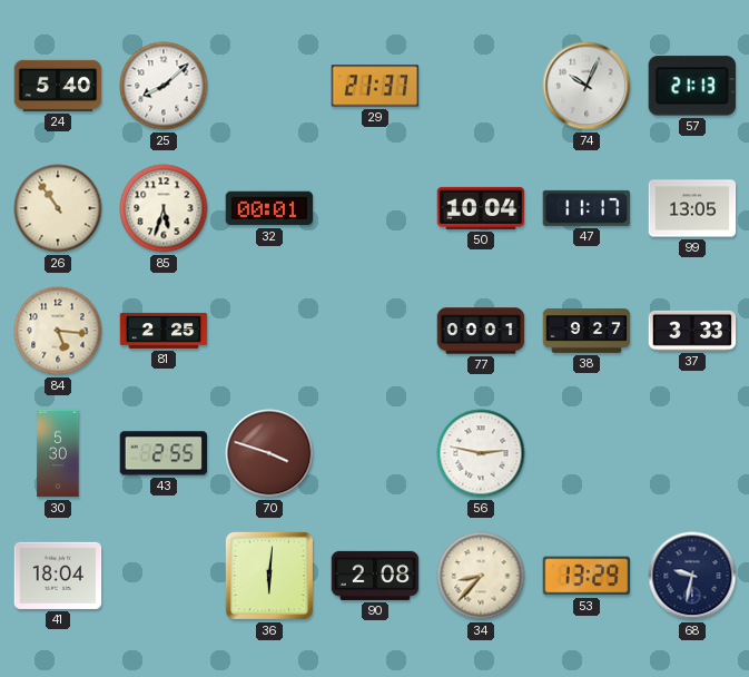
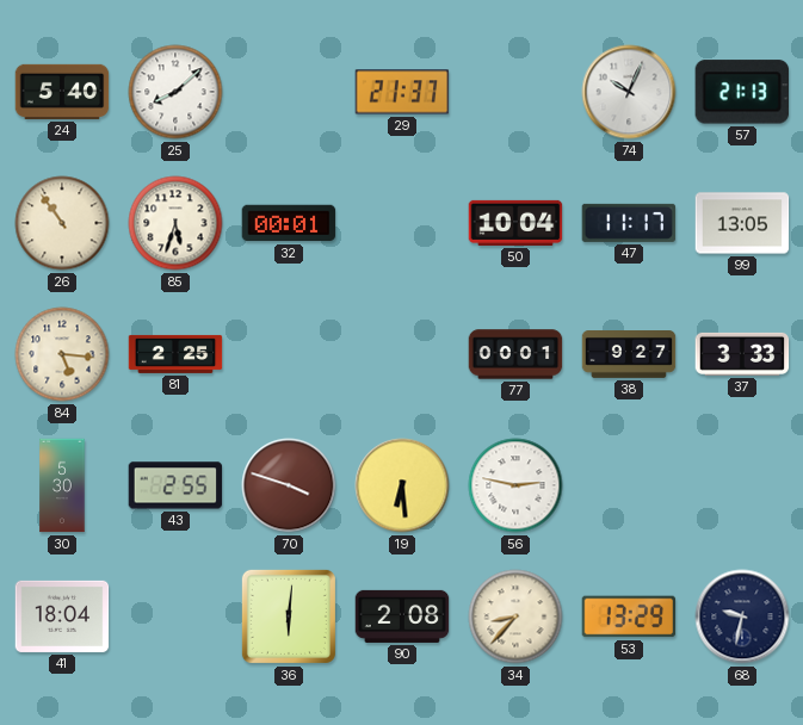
19: none -> 6:29 (402, 485)
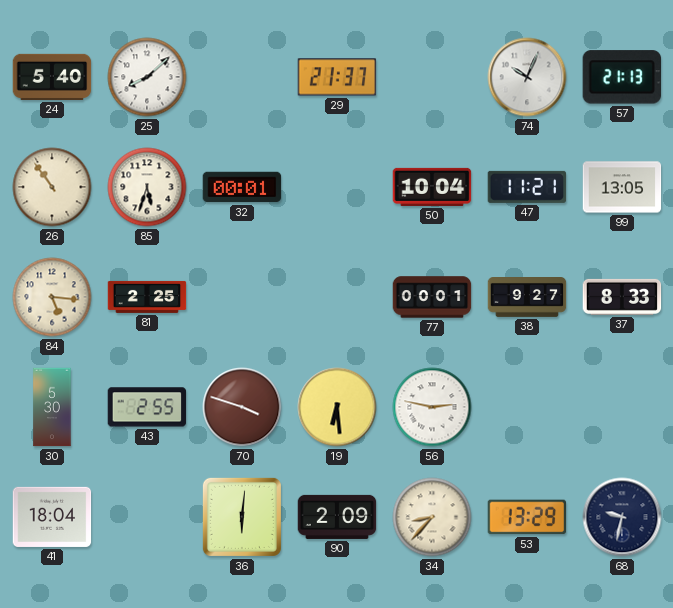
47: 11:17 -> 11:21 (527, 187)
37: 3:33 -> 8:33 (622, 297)
90: 2:08 -> 2:09 (337, 517)
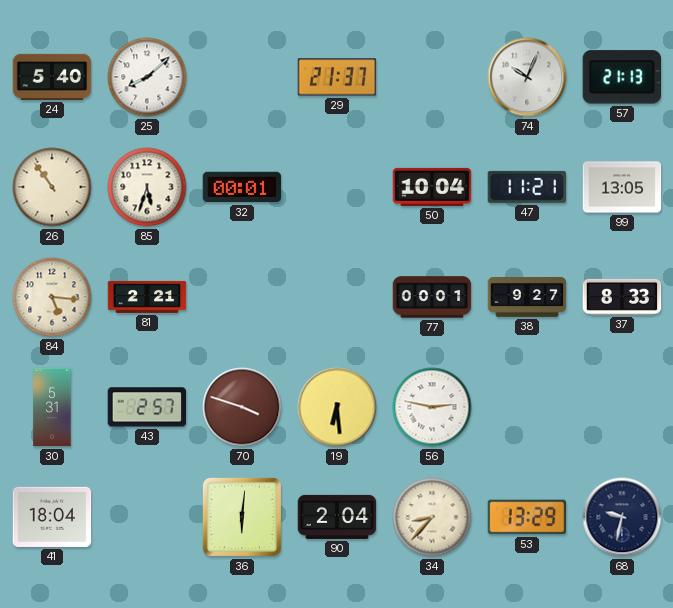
81: 2:25 -> 2:21 (147, 297)
30: 5:30 -> 5:31 (52, 407)
43: 2:55 -> 2:57 (147, 407)
90: 2:09 -> 2:04 (337, 517)
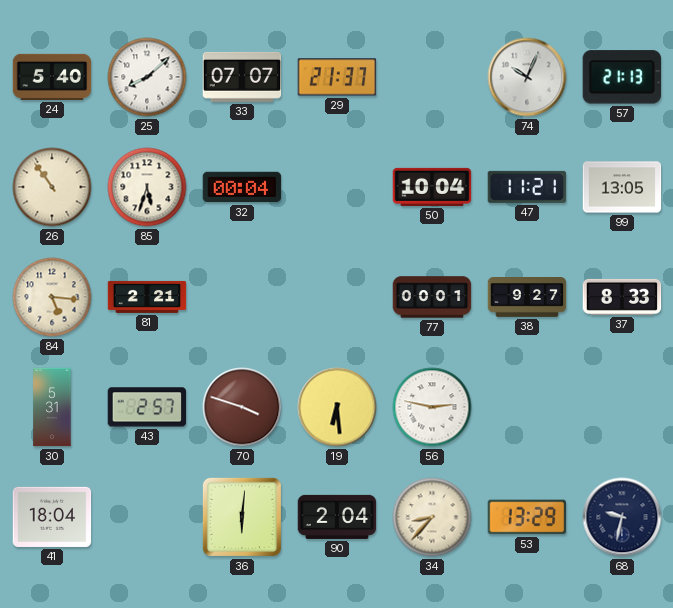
33: none -> 07:07 (242, 77)
32: 00:01 -> 00:04 (242, 187)
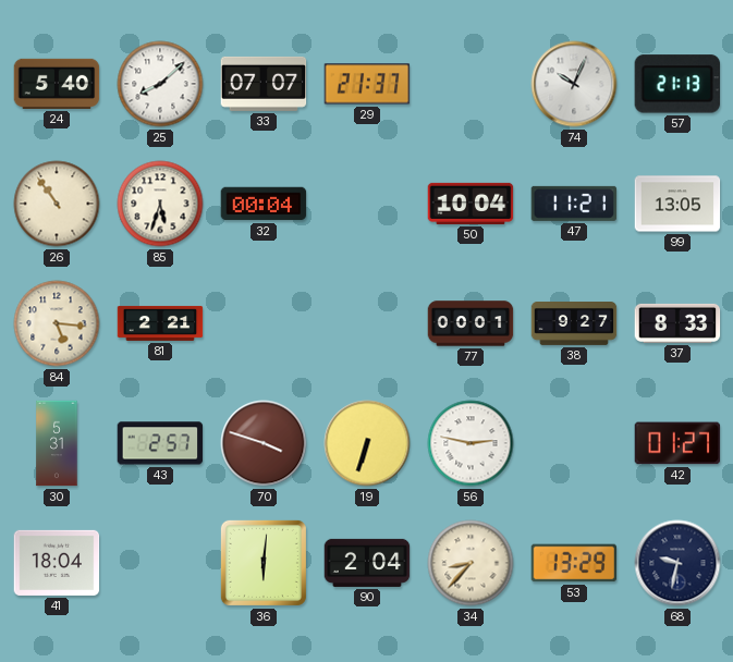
19: 6:29 -> 6:33 (367, 443)
42: none -> 01:27 (677, 443)
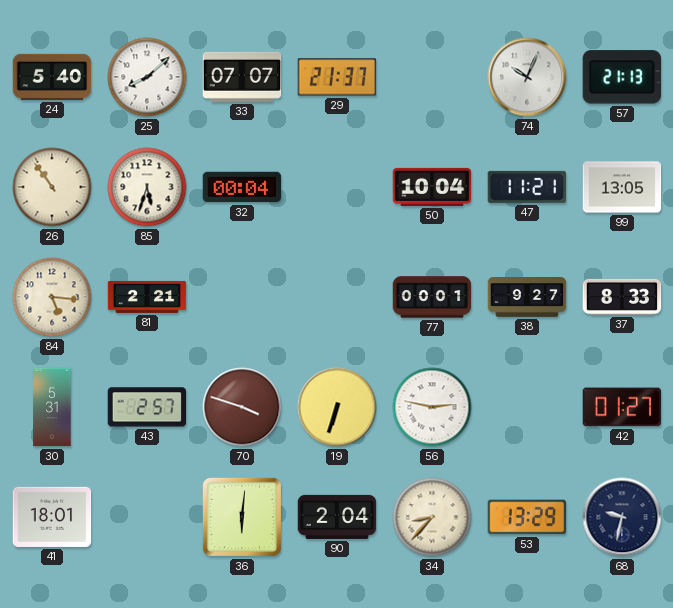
41: 18:04 -> 18:01 (52, 517)
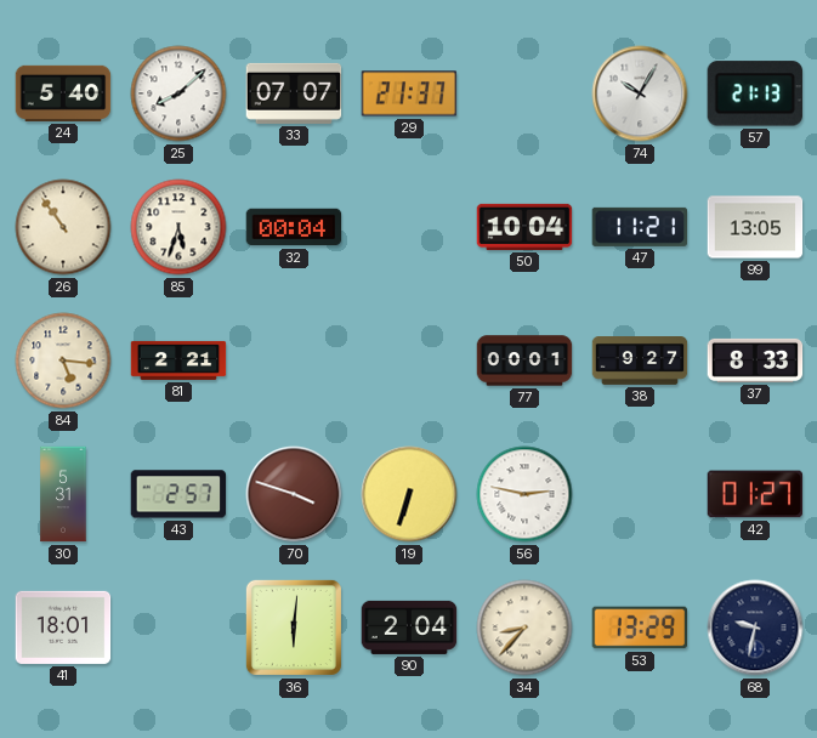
74: 10:04 -> 10:05 (640, 93)
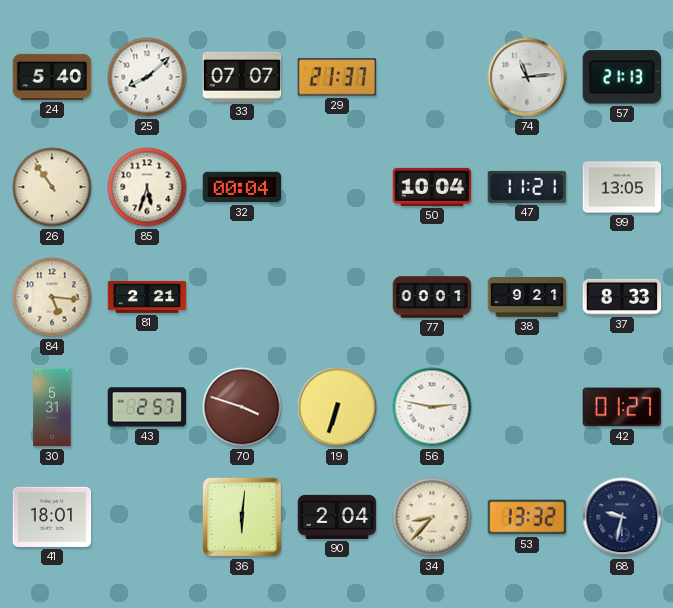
74: 10:05 -> 11:14 (527, 77)
38: 9:27 -> 9:21 (527, 298)
53: 13:29 -> 13:32 (527, 517)
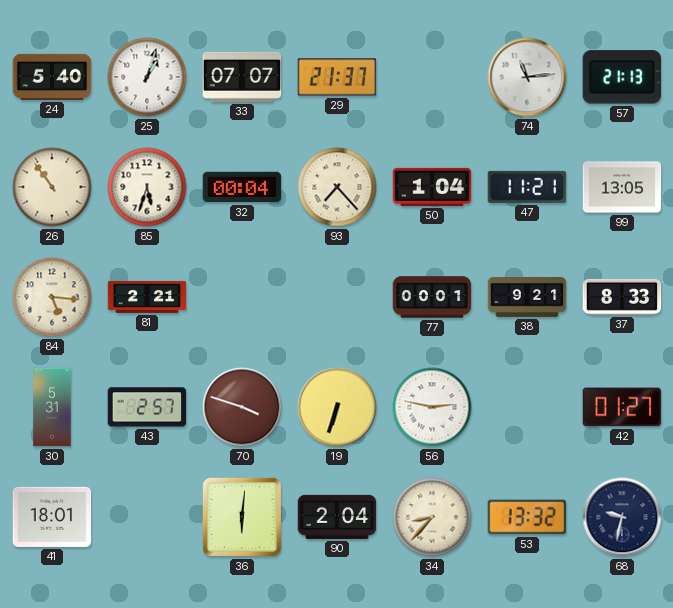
25: 8:08 -> 1:03 (147, 77)
93: none -> 7:23 (337, 187)
50: 10:04 -> 1:04 (432, 187)
